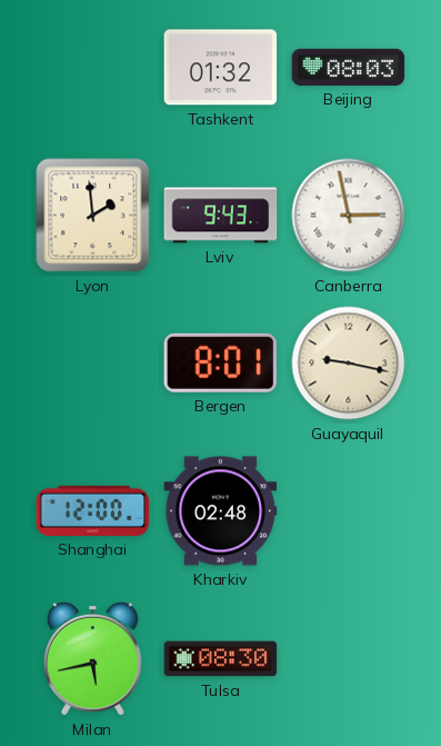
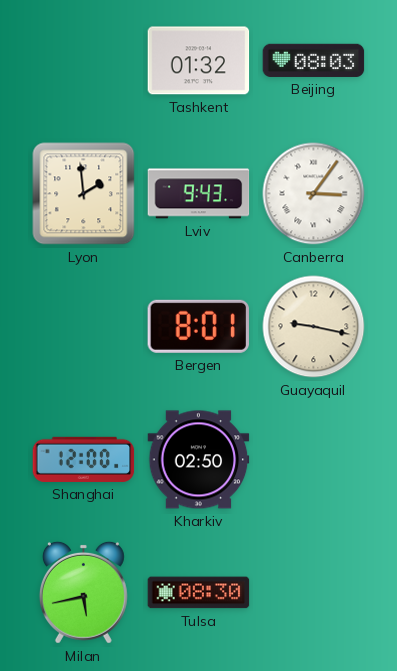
Canberra: 2:58 -> 3:06 (314, 194)
Kharkiv: 02:48 -> 02:50 (199, 460)
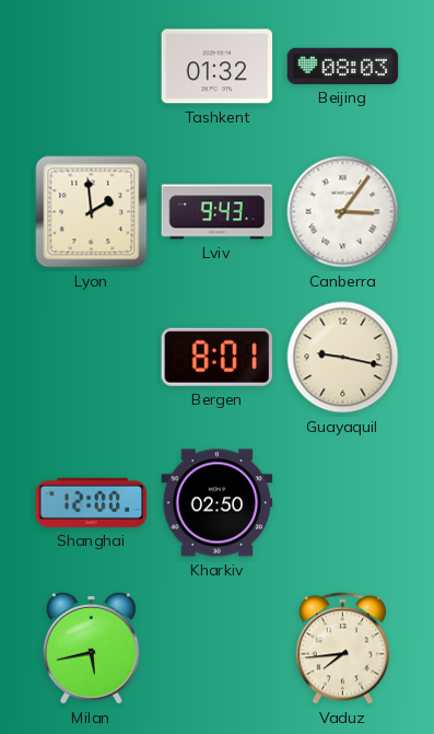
Tulsa: 08:30 -> none (199, 593)
Vaduz: none -> 7:44 (342, 649)
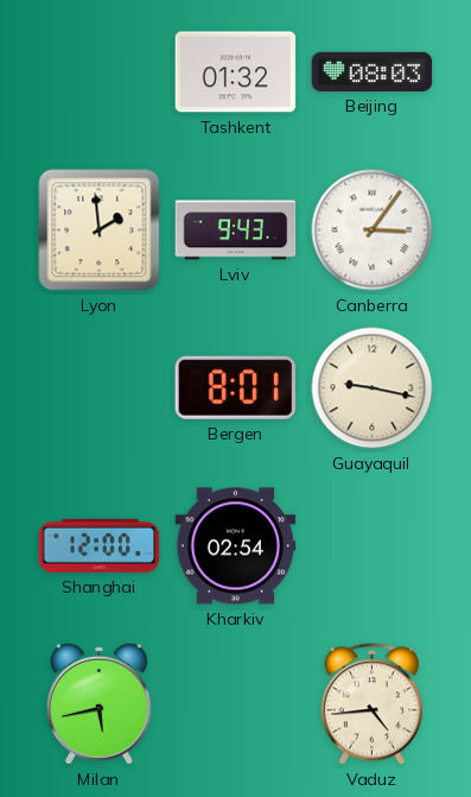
Kharkiv: 02:50 -> 02:54 (236, 546)
Vaduz: 7:44 -> 4:44 (371, 704)
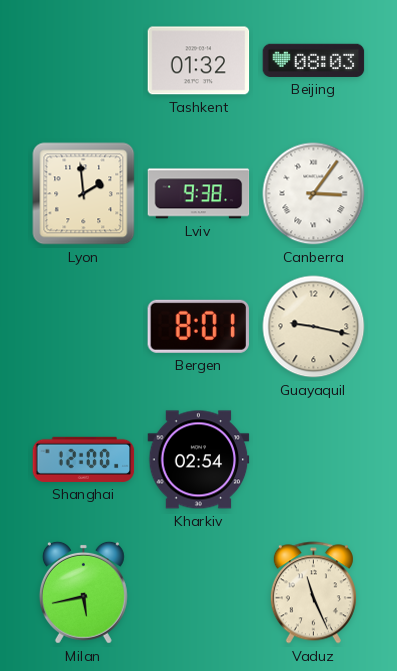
Lviv: 9:43 -> 9:38 (199, 194)
Vaduz: 4:44 -> 11:26 (313, 593)
